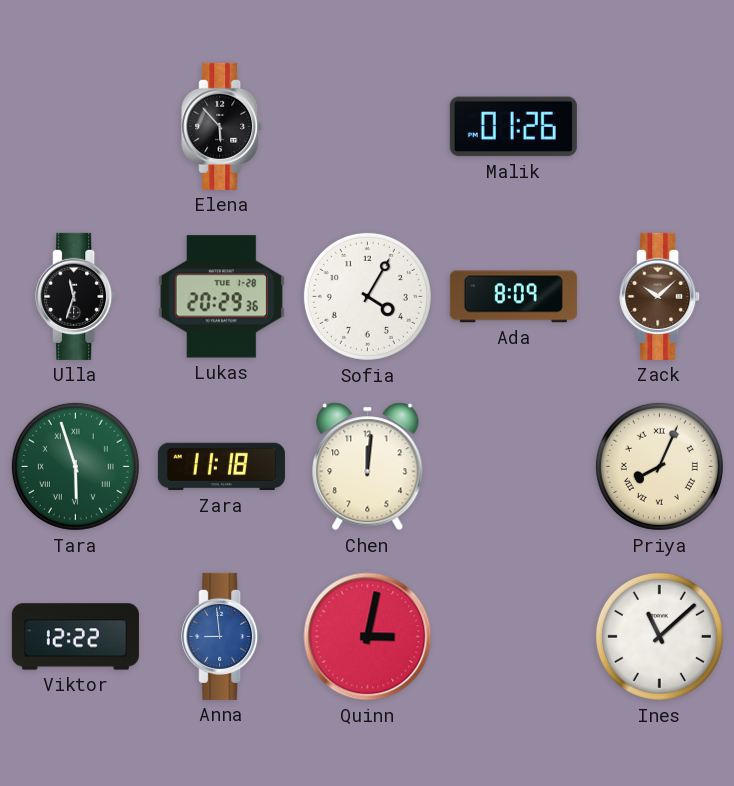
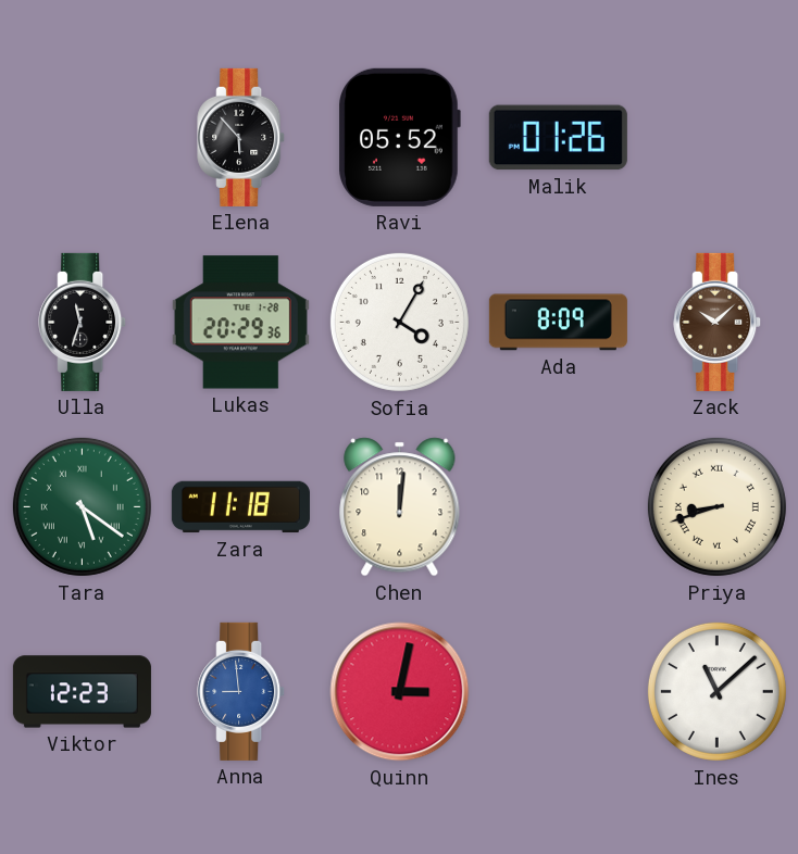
Ravi: none -> 05:52 (399, 137)
Tara: 5:57 -> 5:21 (82, 506)
Priya: 8:04 -> 8:42 (716, 506)
Viktor: 12:22 -> 12:23 (82, 692)
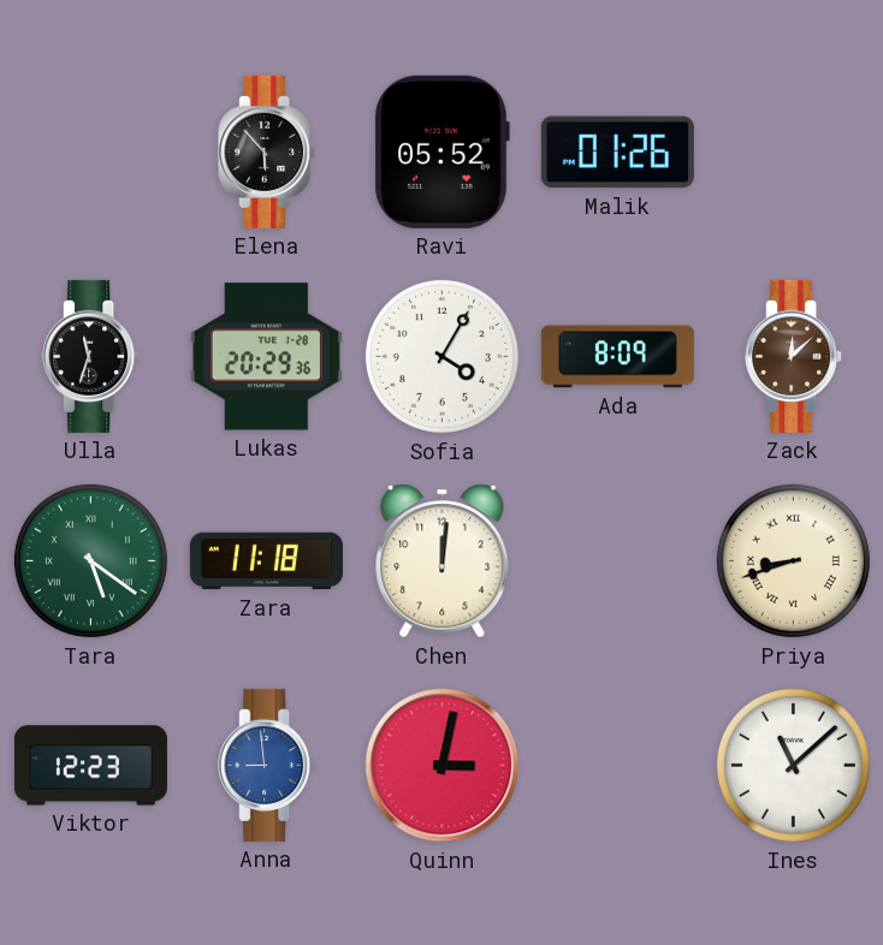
Zack: 10:08 -> 12:08 (794, 356)
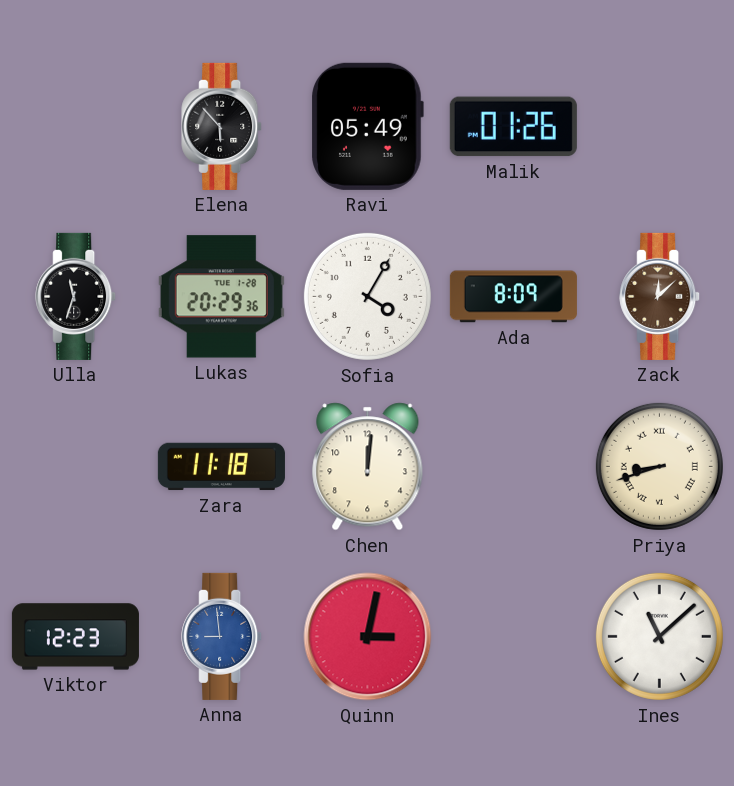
Ravi: 05:52 -> 05:49 (367, 126)
Tara: 5:21 -> none (90, 560)
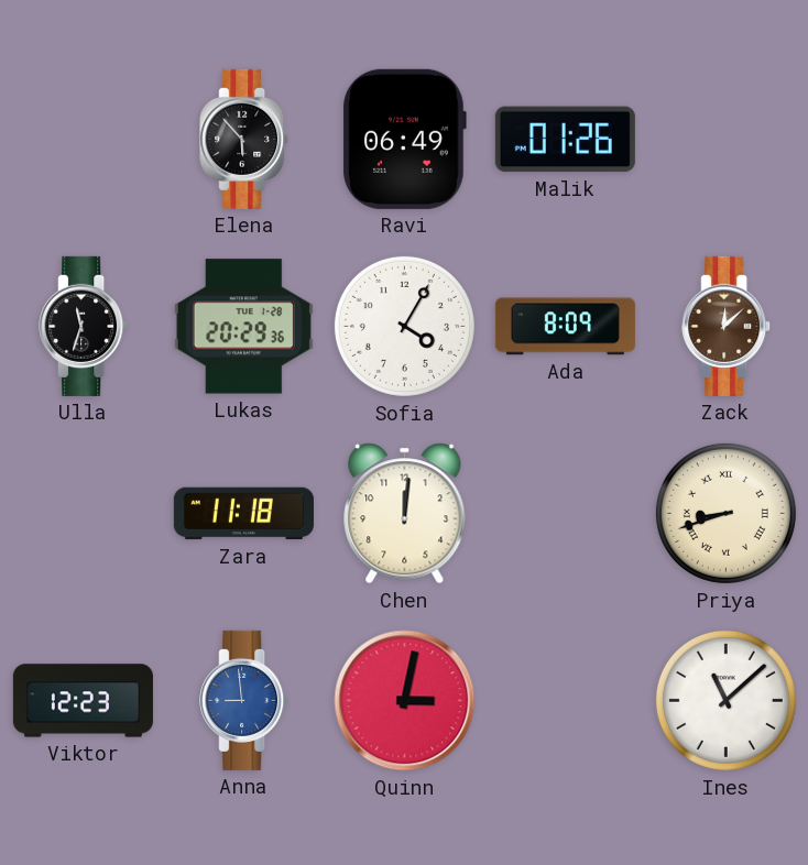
Ravi: 05:49 -> 06:49 (404, 139)
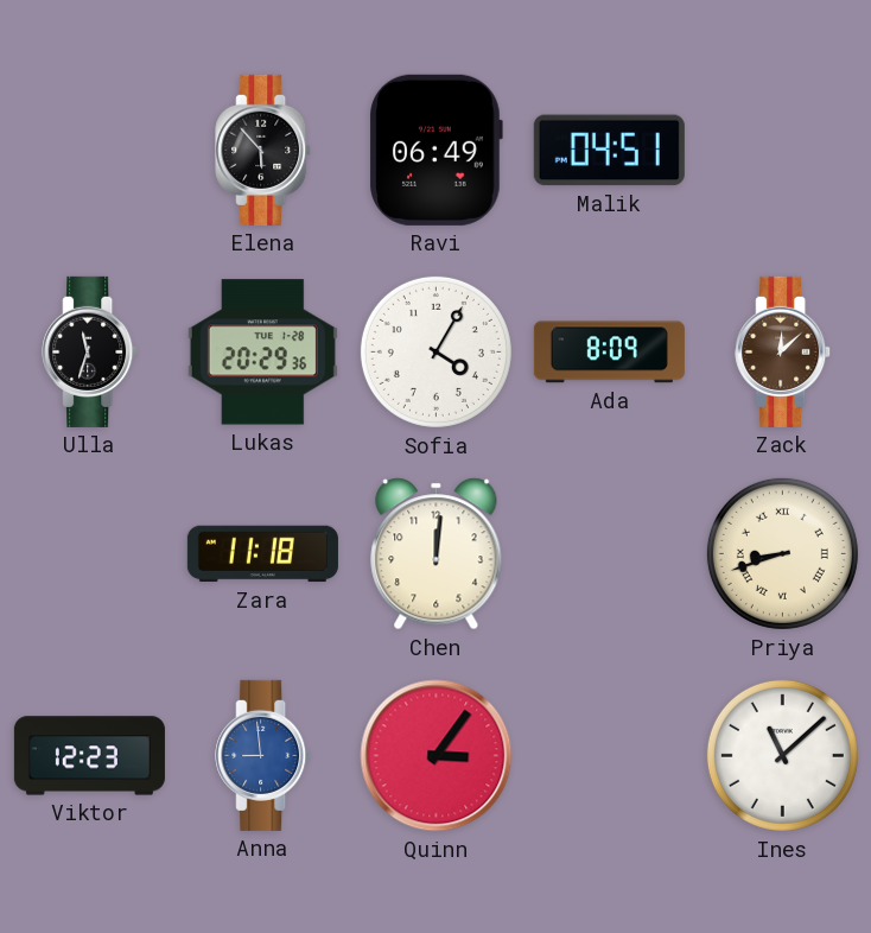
Malik: 01:26 -> 04:51 (609, 151)
Quinn: 3:02 -> 3:06 (437, 756)
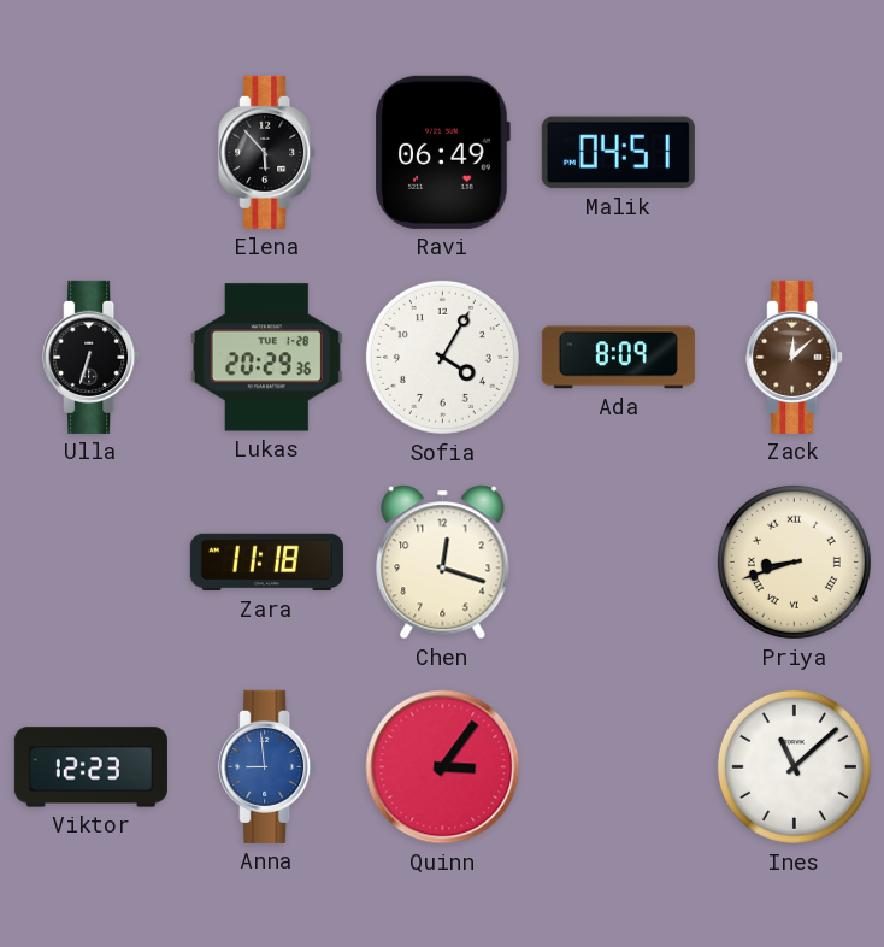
Ulla: 11:33 -> 6:33 (92, 357)
Chen: 12:01 -> 12:18 (443, 563)
